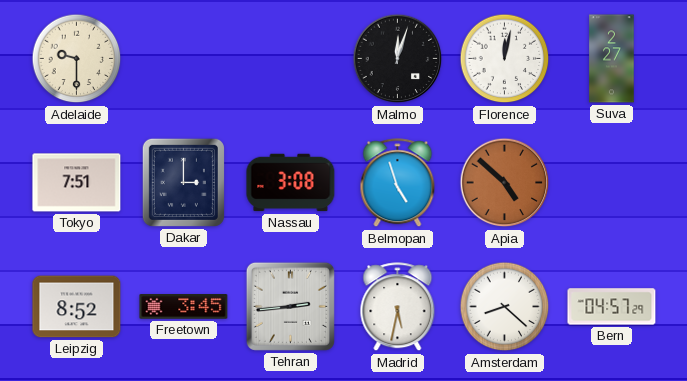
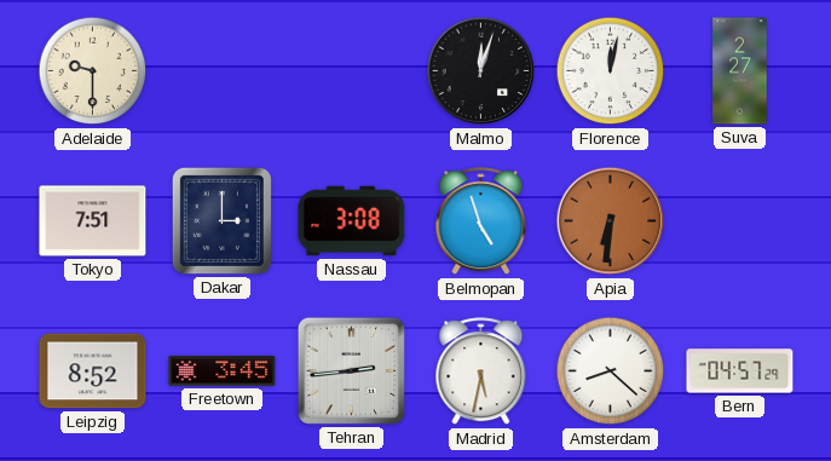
Apia: 4:52 -> 6:31 (611, 221)
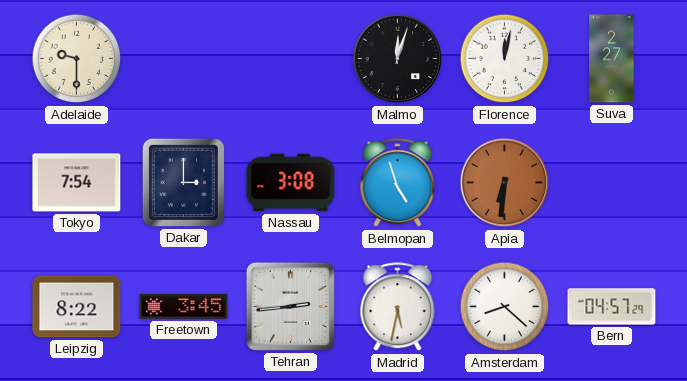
Tokyo: 7:51 -> 7:54 (77, 183)
Leipzig: 8:52 -> 8:22 (77, 307)
